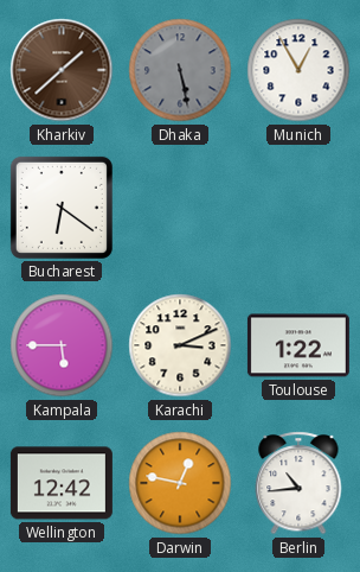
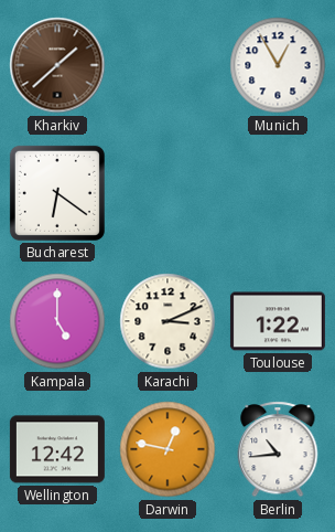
Dhaka: 5:28 -> none (180, 70)
Kampala: 5:45 -> 5:00 (57, 321)
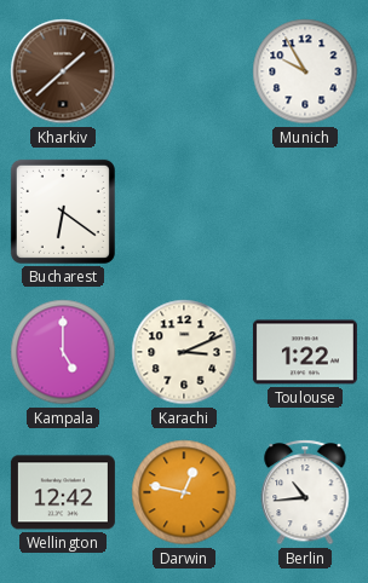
Munich: 12:55 -> 9:55 (305, 71)
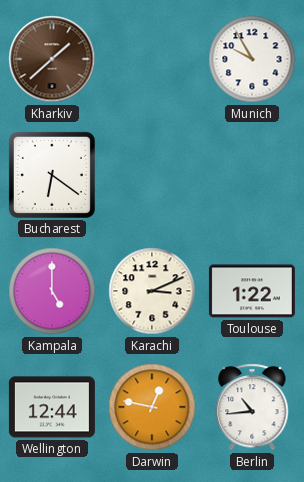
Wellington: 12:42 -> 12:44 (52, 407)
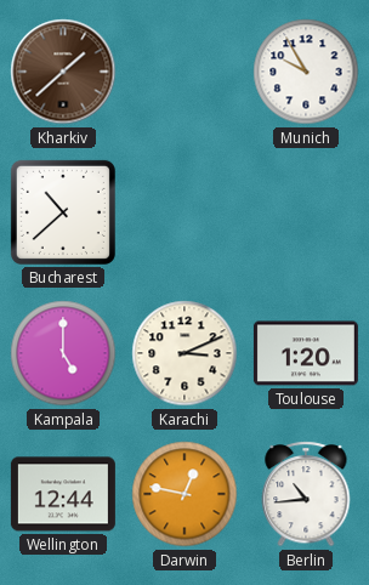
Bucharest: 6:21 -> 10:38 (63, 212)
Toulouse: 1:22 -> 1:20 (306, 353)
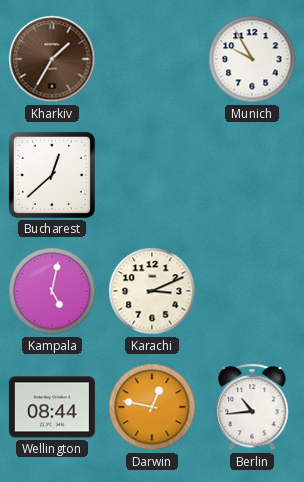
Kharkiv: 1:38 -> 1:35 (52, 59)
Bucharest: 10:38 -> 12:38 (52, 175)
Kampala: 5:00 -> 5:02 (52, 291)
Toulouse: 1:20 -> none (306, 353)
Wellington: 12:44 -> 08:44 (52, 407)
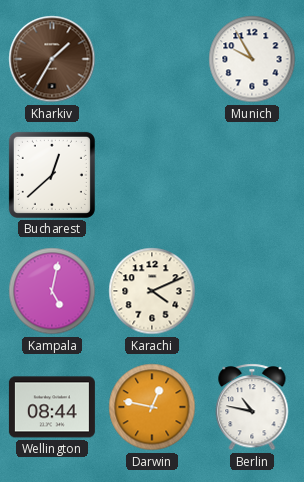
Karachi: 3:11 -> 4:11 (152, 291)
Berlin: 10:44 -> 10:47 (252, 407)
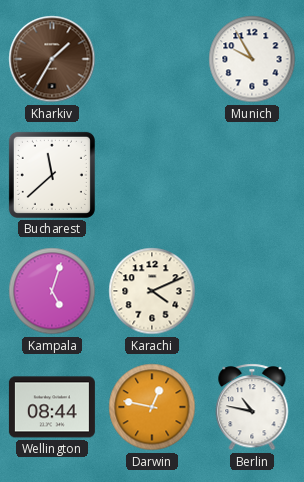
Bucharest: 12:38 -> 11:38 (52, 175)
Kampala: 5:02 -> 5:03 (52, 291)
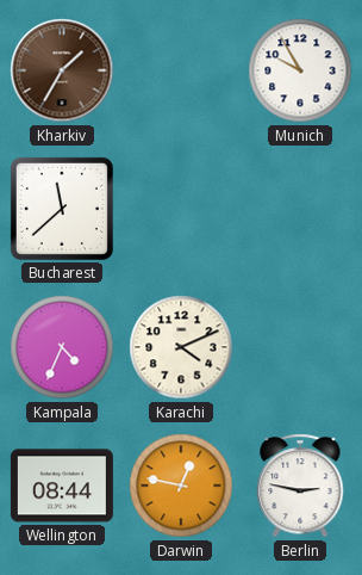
Kampala: 5:03 -> 4:34 (62, 347)
Berlin: 10:47 -> 2:47 (300, 486)
